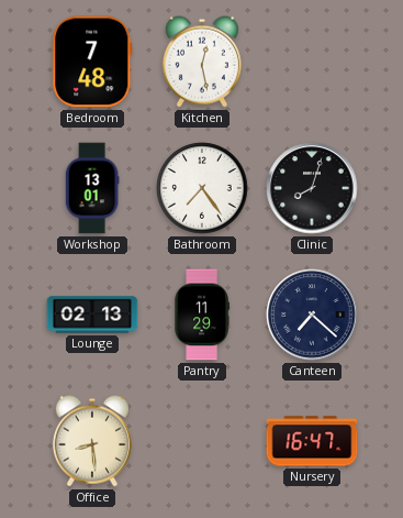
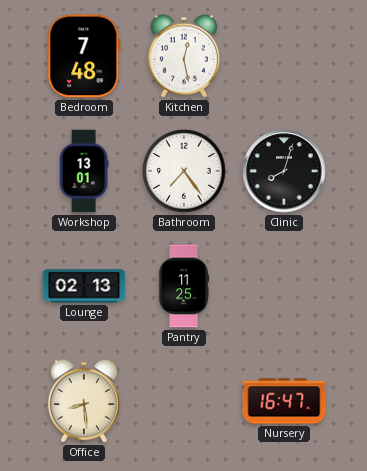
Pantry: 11:29 -> 11:25 (184, 286)
Canteen: 7:22 -> none (312, 315)
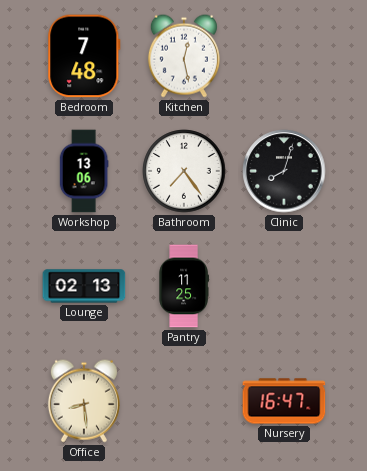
Workshop: 13:01 -> 13:06 (84, 171)
